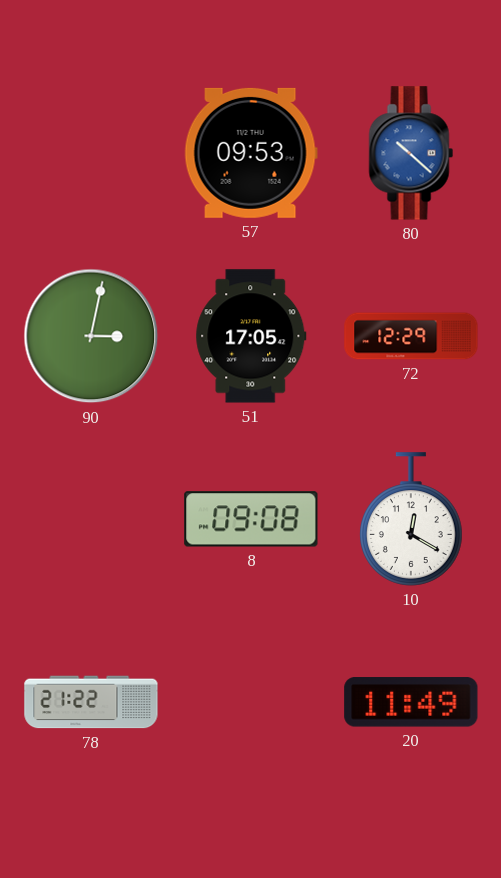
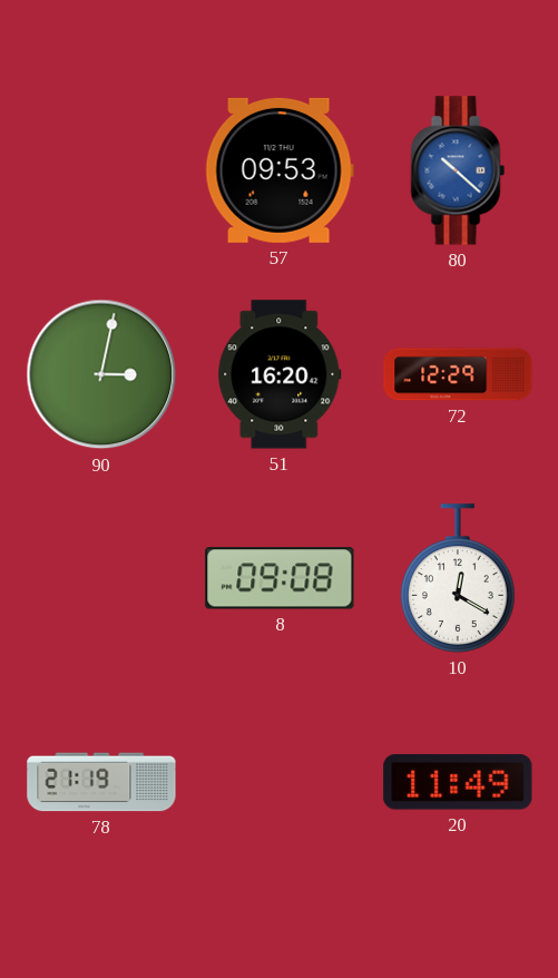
51: 17:05 -> 16:20 (280, 374)
78: 21:22 -> 21:19 (101, 782)
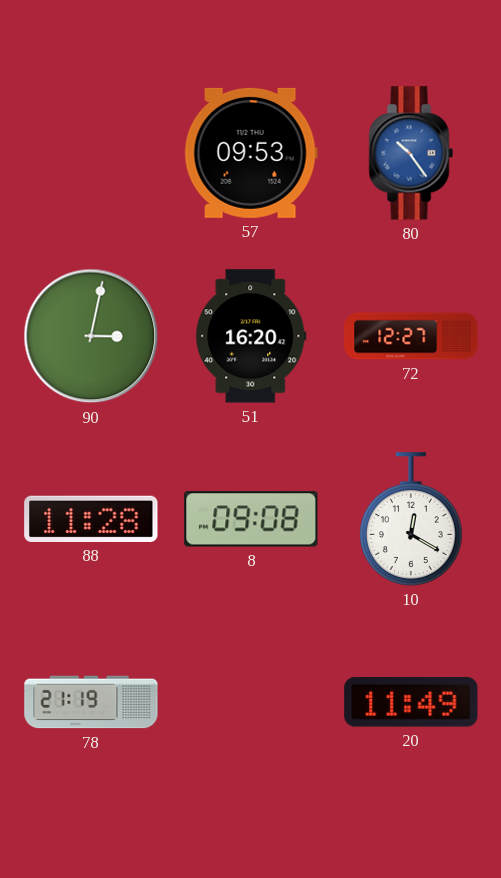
80: 10:22 -> 10:24 (411, 153)
72: 12:29 -> 12:27 (411, 336)
88: none -> 11:28 (91, 519)
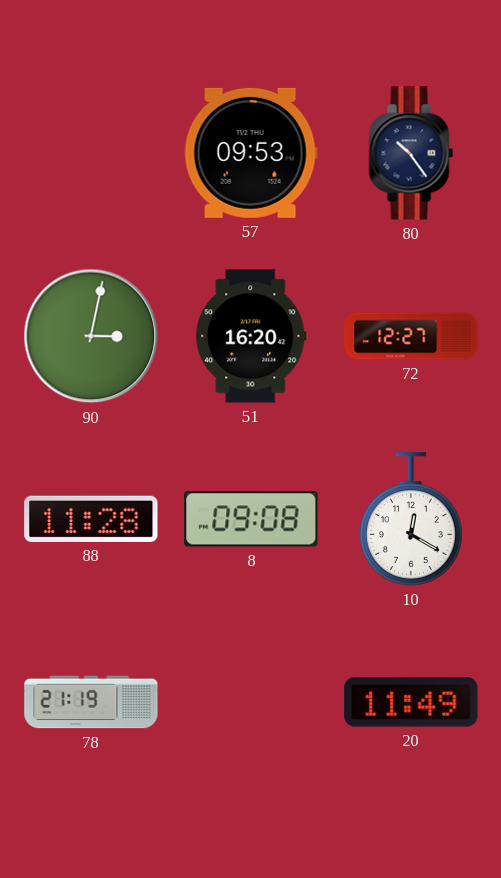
80 dial: blue -> navy (411, 153)
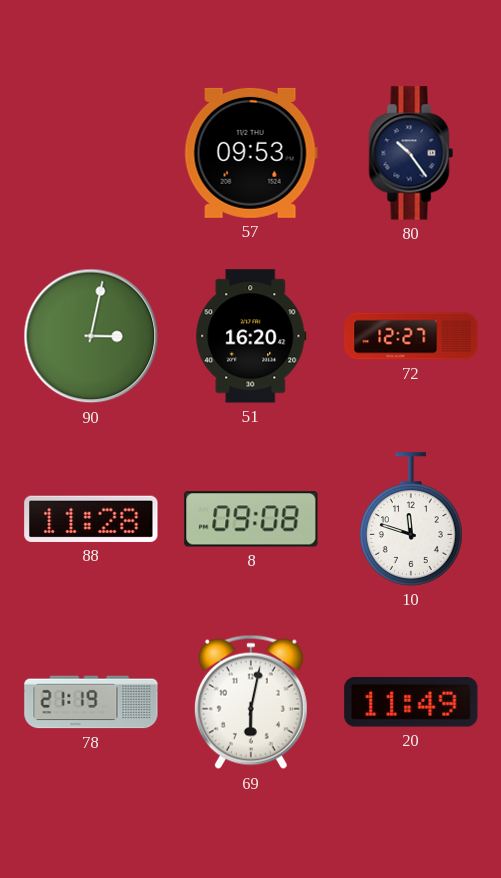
10: 12:20 -> 11:48 (412, 519)
69: none -> 6:02 (251, 702)
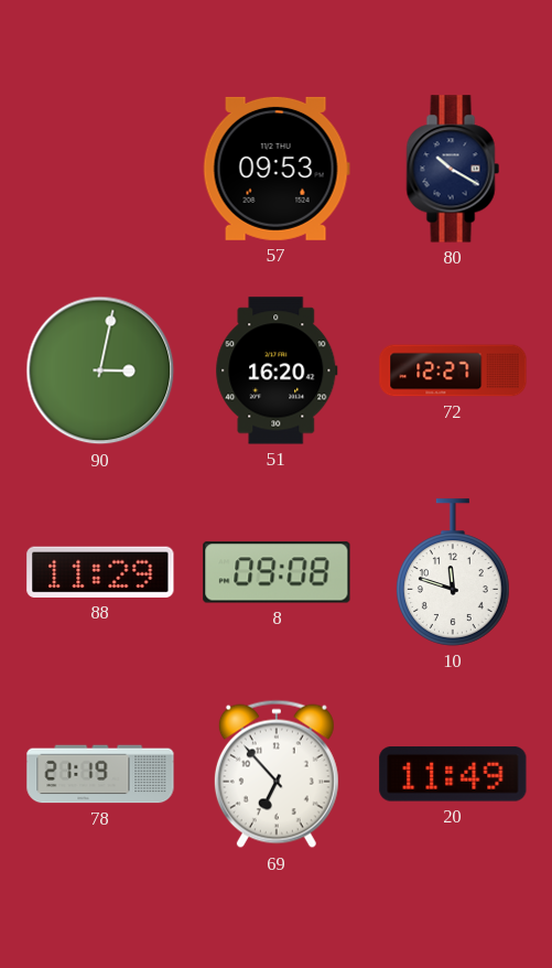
80: 10:24 -> 10:20 (453, 169)
88: 11:28 -> 11:29 (100, 572)
69: 6:02 -> 6:53 (277, 774)
